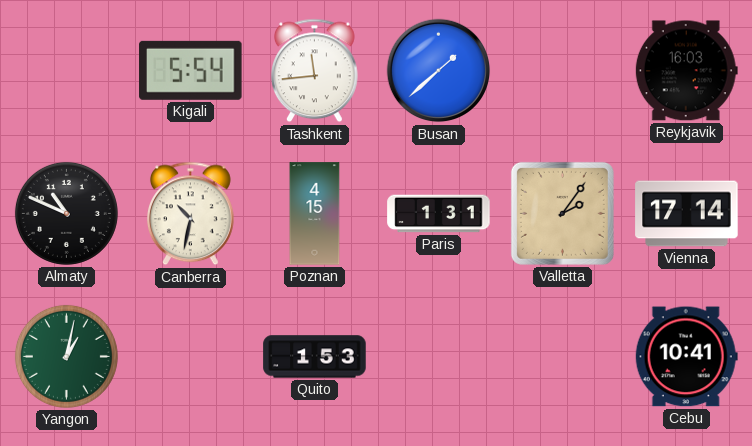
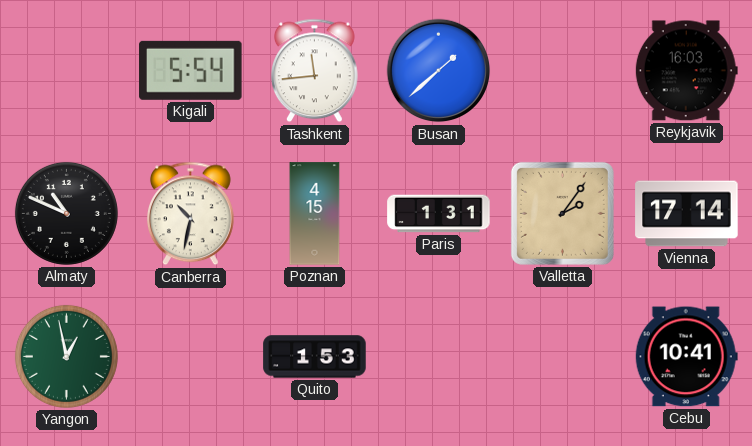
Yangon: 1:02 -> 12:58 (66, 356)
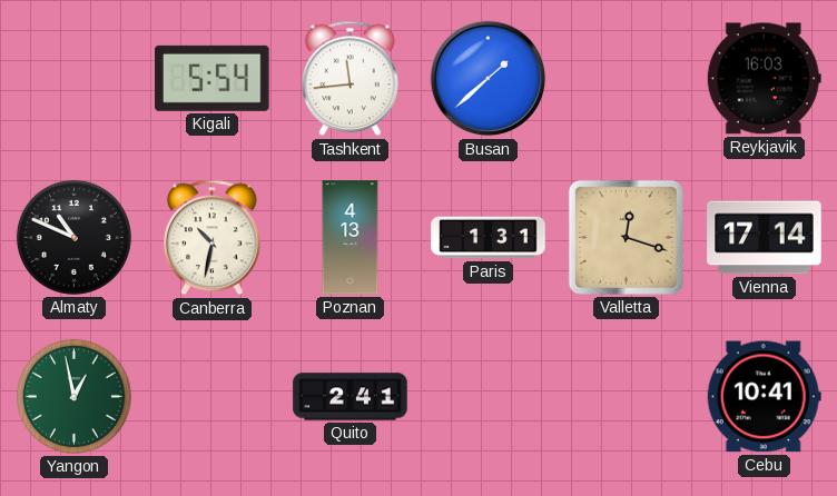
Poznan: 4:15 -> 4:13 (351, 238)
Valletta: 2:06 -> 12:18 (626, 237)
Quito: 1:53 -> 2:41 (351, 397)
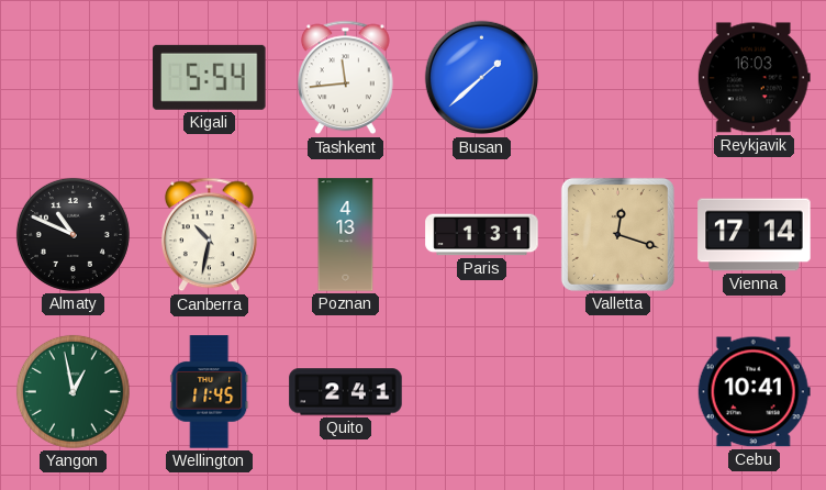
Wellington: none -> 11:45 (210, 392)
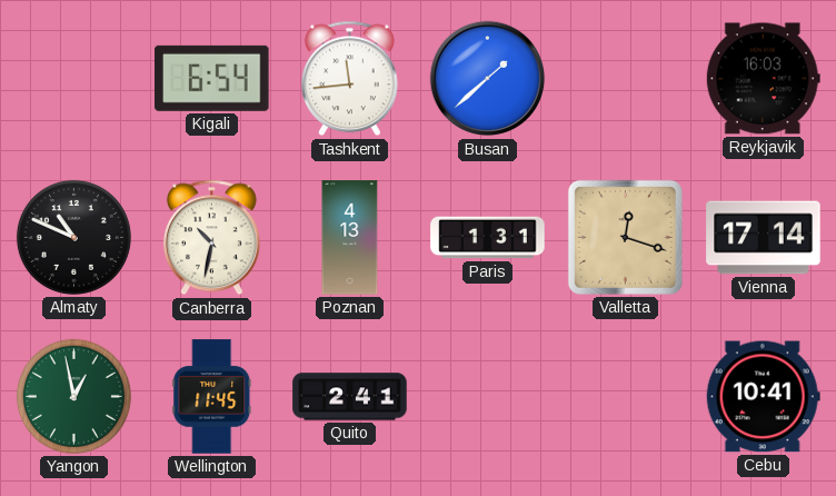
Kigali: 5:54 -> 6:54 (212, 78)
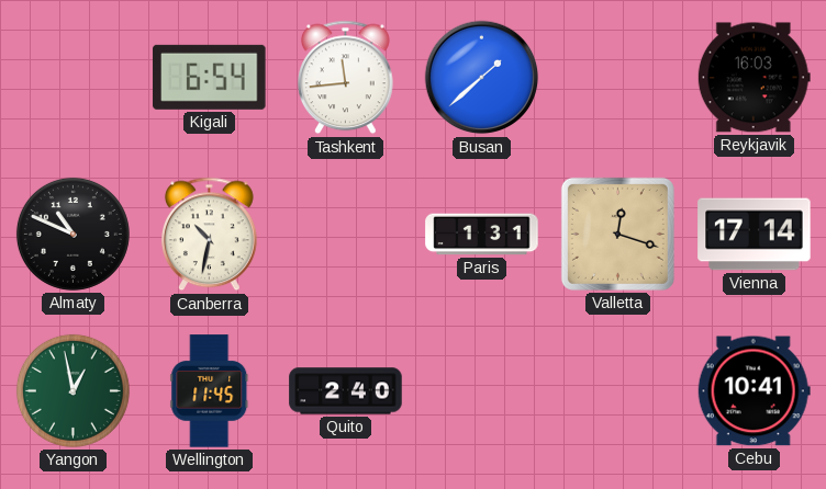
Poznan: 4:13 -> none (350, 238)
Quito: 2:41 -> 2:40 (346, 391)
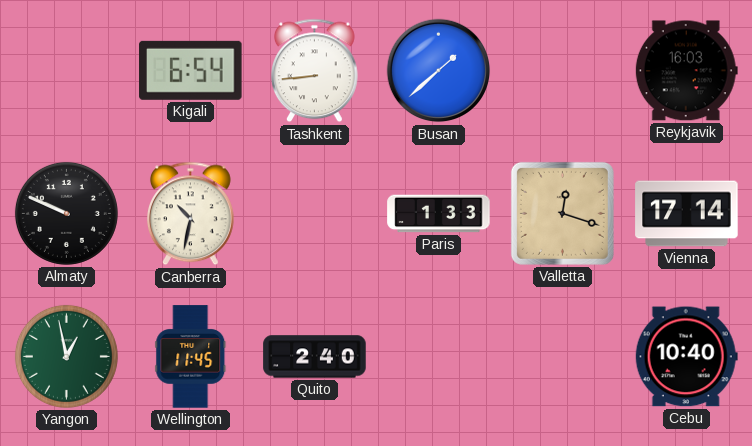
Tashkent: 11:44 -> 8:44 (315, 71)
Almaty: 10:49 -> 9:49 (66, 213)
Paris: 1:31 -> 1:33 (439, 214)
Cebu: 10:41 -> 10:40 (686, 357)
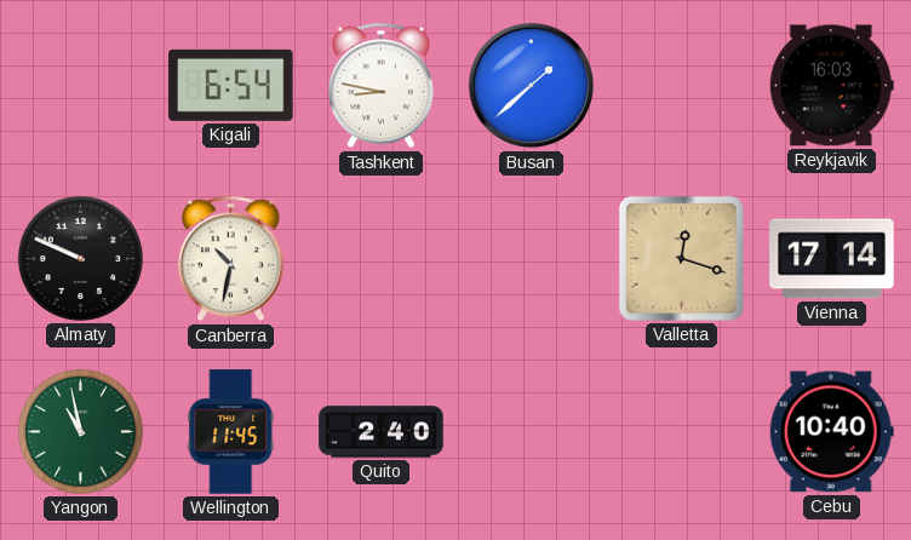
Tashkent: 8:44 -> 8:47 (382, 86)
Paris: 1:33 -> none (439, 214)
Yangon: 12:58 -> 10:58 (80, 431)
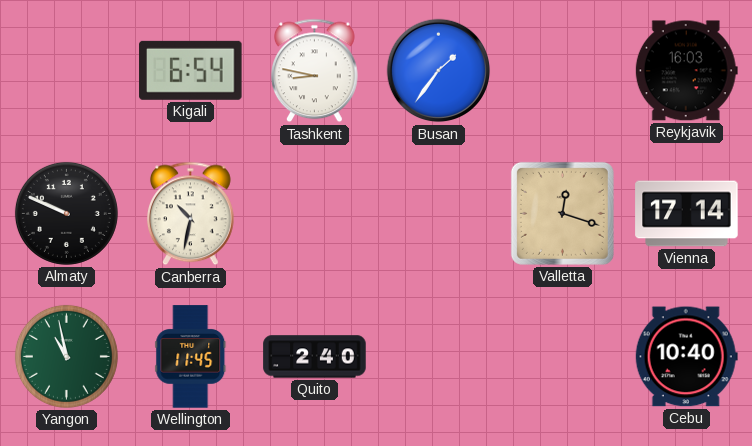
Busan: 1:38 -> 1:36 (439, 71)
